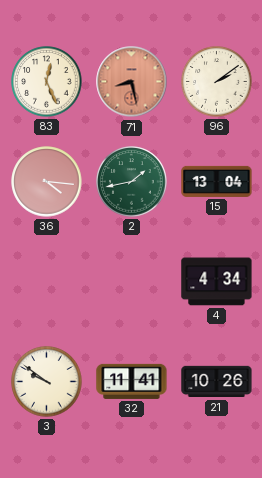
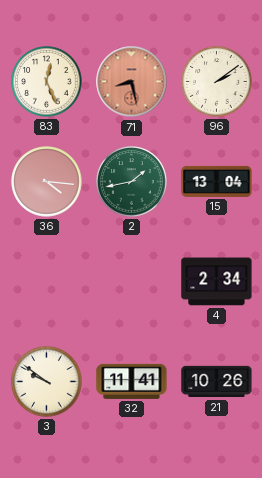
4: 4:34 -> 2:34 (217, 282)
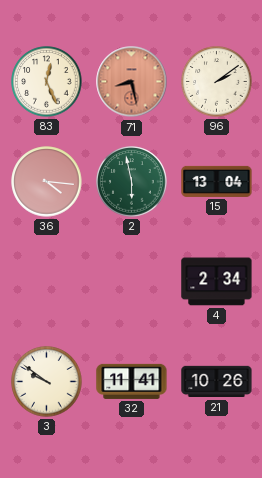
2: 1:43 -> 5:58 (132, 182)
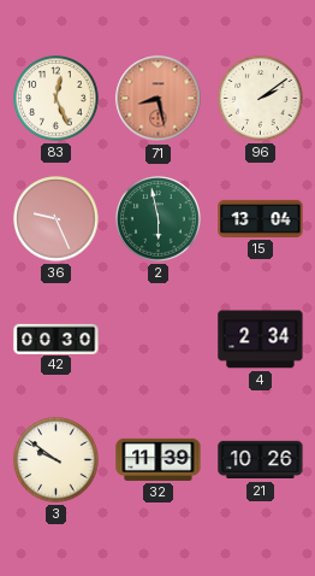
36: 4:16 -> 9:26 (57, 219)
42: none -> 00:30 (57, 339)
32: 11:41 -> 11:39 (159, 459)
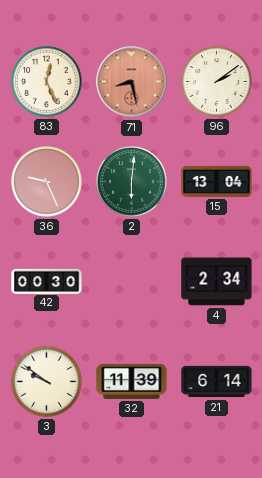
2: 5:58 -> 6:01 (132, 182)
21: 10:26 -> 6:14 (217, 382)
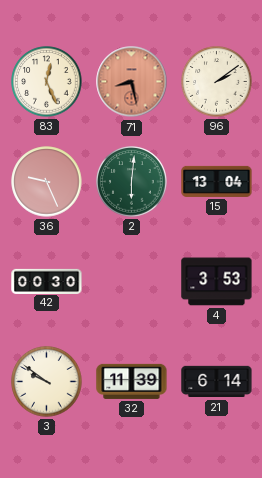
4: 2:34 -> 3:53 (217, 282)
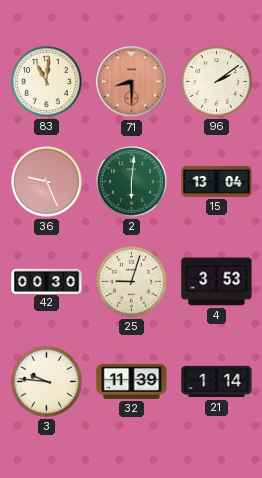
83: 12:26 -> 11:01 (47, 82)
71: 8:28 -> 8:30 (132, 82)
25: none -> 9:03 (132, 282)
3: 9:51 -> 9:46 (47, 382)
21: 6:14 -> 1:14 (217, 382)
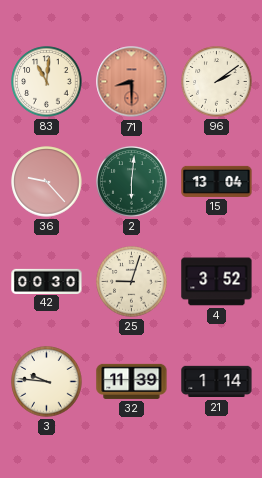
36: 9:26 -> 9:23 (47, 182)
4: 3:53 -> 3:52 (217, 282)
